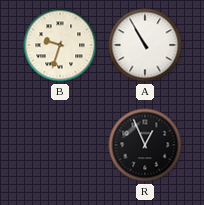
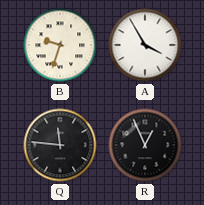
A: 10:55 -> 3:55 (145, 45)
Q: none -> 11:46 (60, 145)
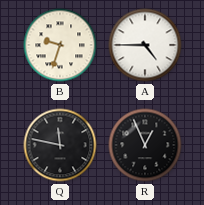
A: 3:55 -> 4:45 (145, 45)
Q: 11:46 -> 11:47 (60, 145)
